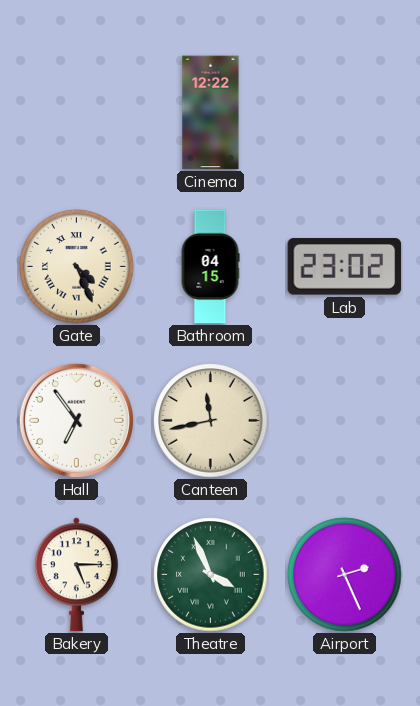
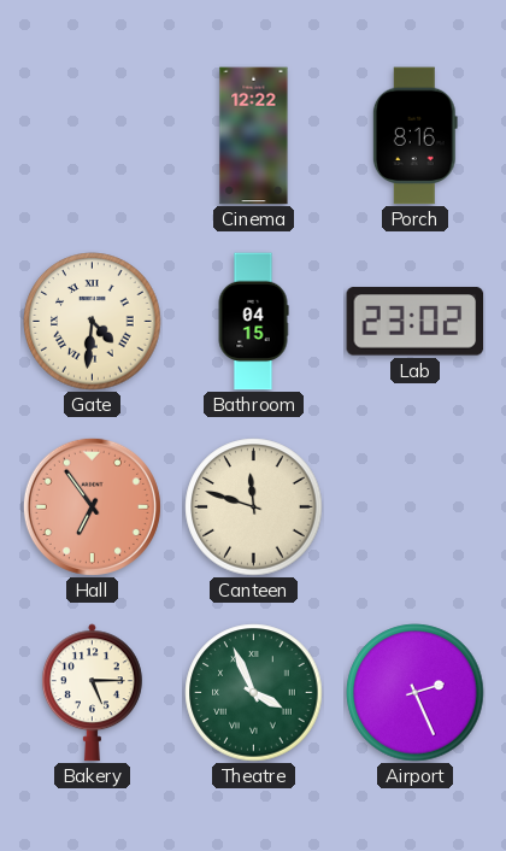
Porch: none -> 8:16 (414, 136)
Gate: 4:26 -> 4:31 (93, 322)
Hall dial: white -> salmon (92, 506)
Canteen: 11:43 -> 11:48 (254, 507)
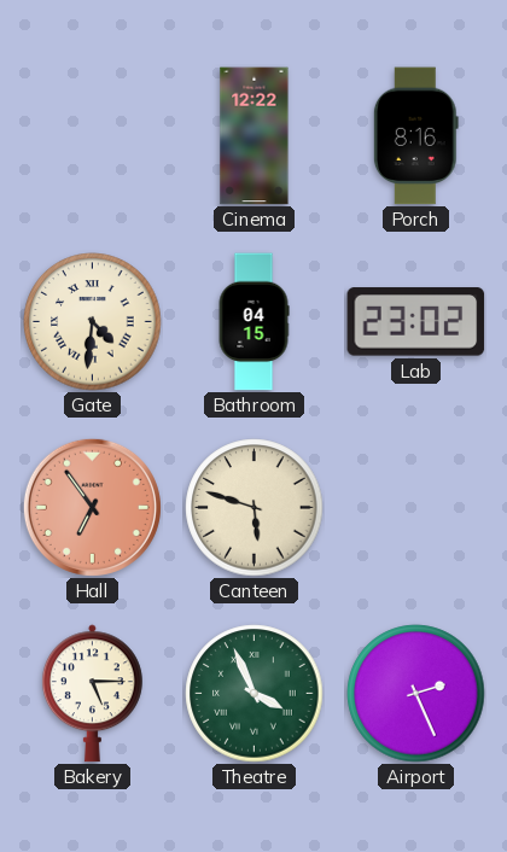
Canteen: 11:48 -> 5:48 (255, 508)
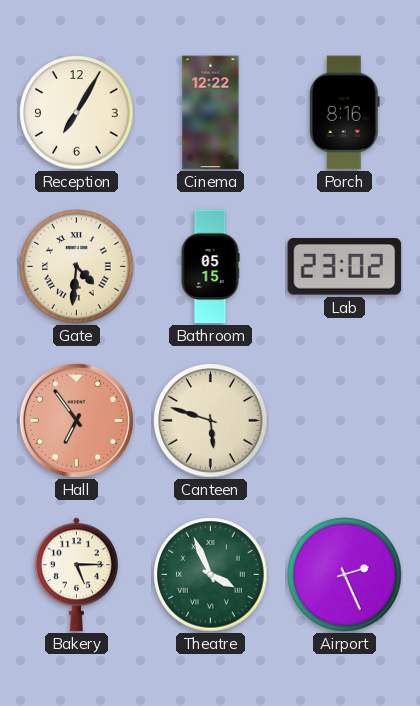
Reception: none -> 7:05 (77, 113)
Bathroom: 04:15 -> 05:15 (210, 267)
